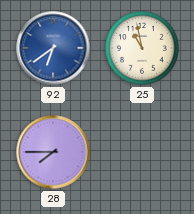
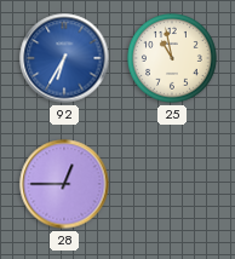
92: 6:39 -> 6:35 (64, 58)
28: 7:45 -> 12:45 (64, 184)
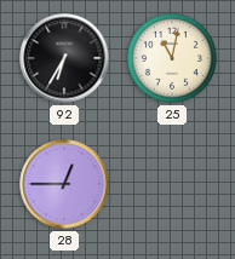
92 dial: blue -> black (64, 58)
25: 10:58 -> 11:02 (173, 59)
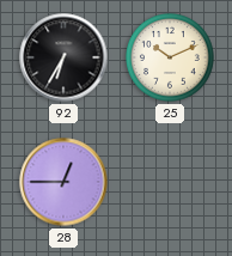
25: 11:02 -> 10:11 (171, 59)
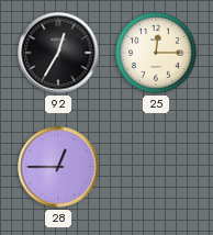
92: 6:35 -> 12:35 (58, 53)
25: 10:11 -> 12:15 (157, 54)
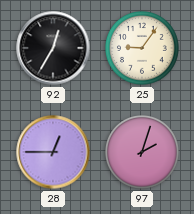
25: 12:15 -> 9:06 (143, 49)
97: none -> 2:03 (143, 153)
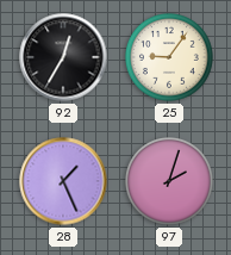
28: 12:45 -> 1:26 (63, 181)
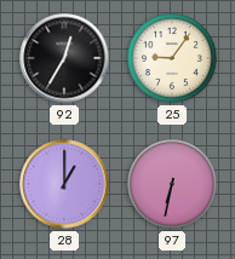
28: 1:26 -> 1:00 (64, 184)
97: 2:03 -> 6:32 (173, 185)
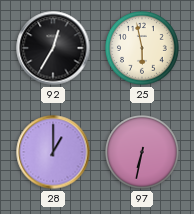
25: 9:06 -> 5:58 (143, 49)
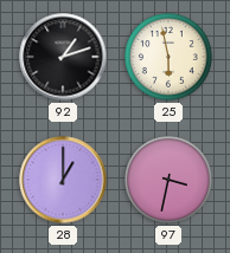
92: 12:35 -> 1:12 (63, 57)
97: 6:32 -> 3:32 (170, 181)
